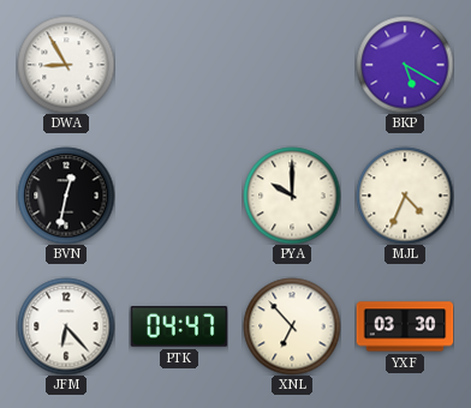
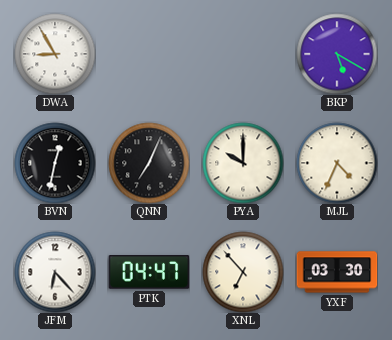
QNN: none -> 7:04 (149, 163)
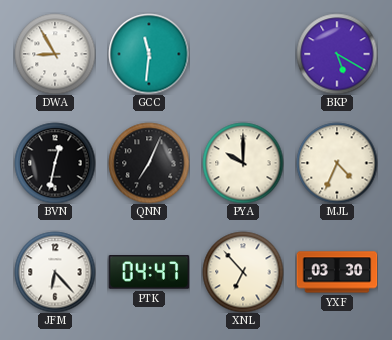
GCC: none -> 11:31 (149, 54)
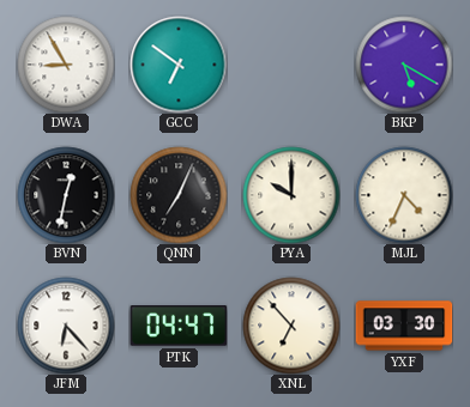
GCC: 11:31 -> 6:51 (179, 65)
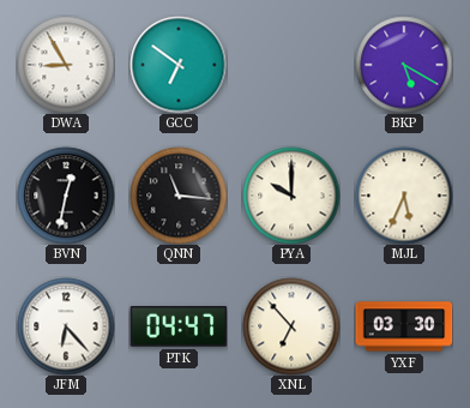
QNN: 7:04 -> 11:16 (179, 196)
MJL: 4:34 -> 5:34 (404, 196)
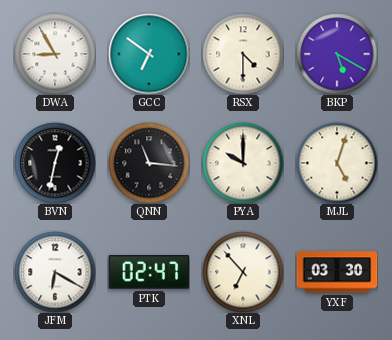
RSX: none -> 4:30 (243, 54)
MJL: 5:34 -> 5:03 (337, 163)
JFM: 6:23 -> 6:20 (55, 272)
PTK: 04:47 -> 02:47 (149, 272)
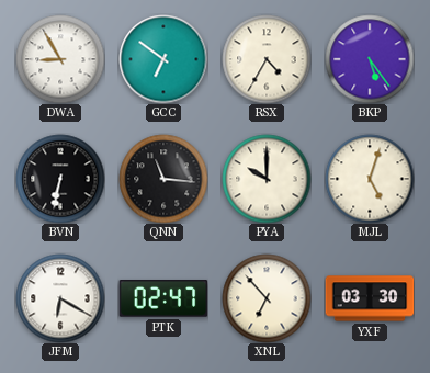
RSX: 4:30 -> 4:35 (267, 59)
BKP: 5:20 -> 5:24 (370, 59)
BVN: 12:32 -> 6:32 (60, 179)
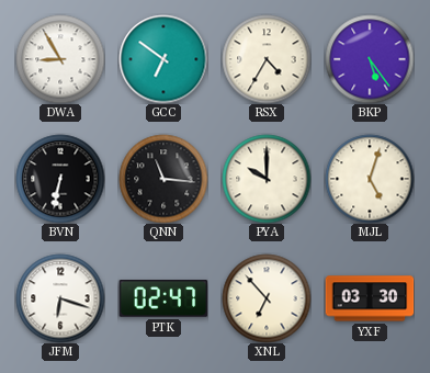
JFM: 6:20 -> 6:18 (60, 298)
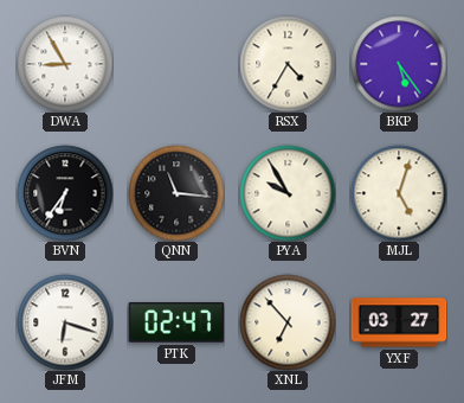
GCC: 6:51 -> none (163, 59)
BVN: 6:32 -> 6:36 (65, 193)
PYA: 10:00 -> 9:55 (288, 193)
YXF: 03:30 -> 03:27 (399, 322)
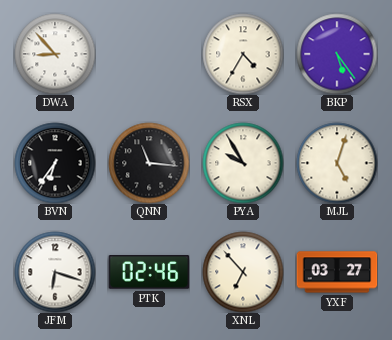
DWA: 8:55 -> 8:53 (55, 54)
PTK: 02:47 -> 02:46 (149, 272)
